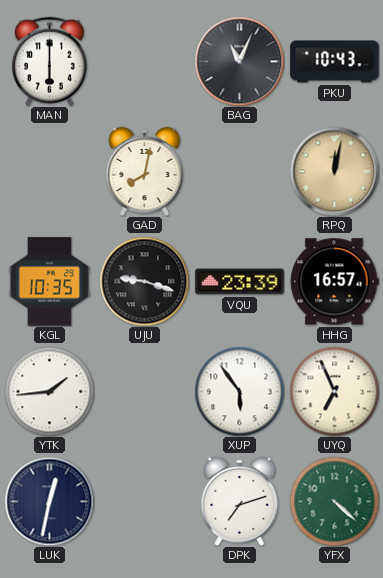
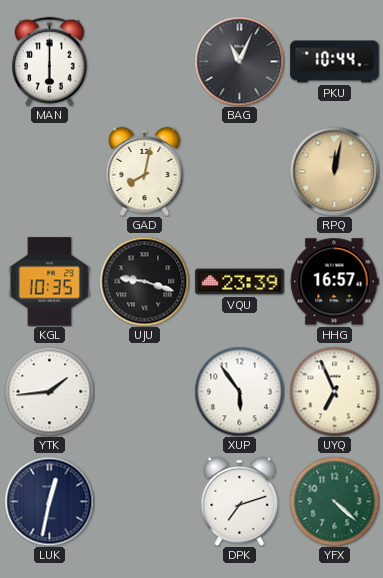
PKU: 10:43 -> 10:44 (335, 62)
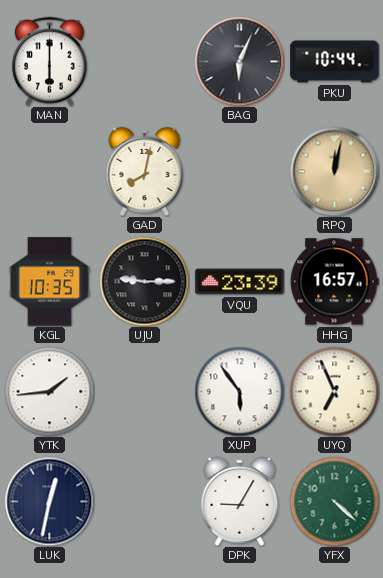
BAG: 11:04 -> 6:04 (239, 61)
UJU: 9:18 -> 9:15 (144, 281)
DPK: 7:12 -> 9:05 (240, 501)
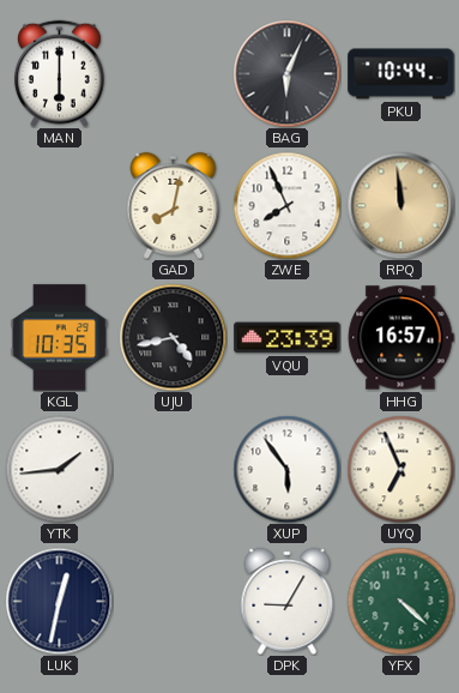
ZWE: none -> 7:56 (286, 205)
RPQ: 12:02 -> 11:59 (400, 205)
UJU: 9:15 -> 4:43 (173, 337)
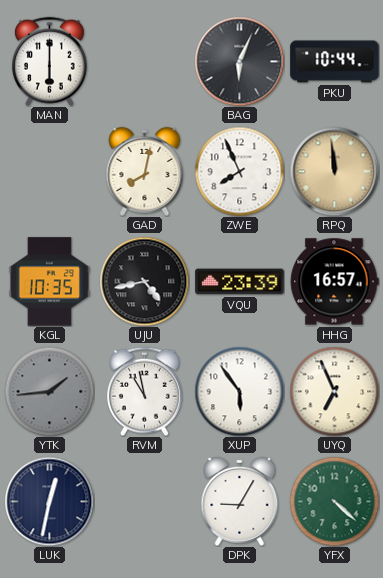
YTK dial: white -> grey (49, 391)
RVM: none -> 10:58 (145, 391)
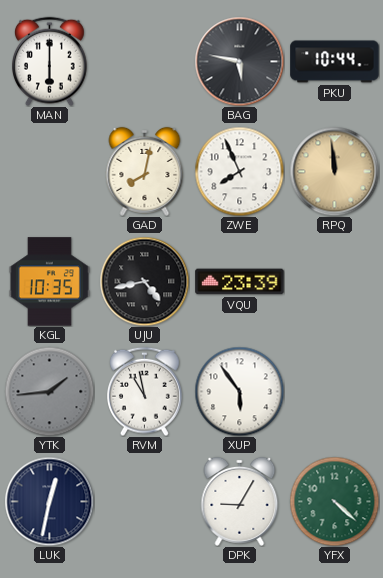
BAG: 6:04 -> 5:47 (239, 61)
HHG: 16:57 -> none (334, 282)
UYQ: 6:56 -> none (334, 391)
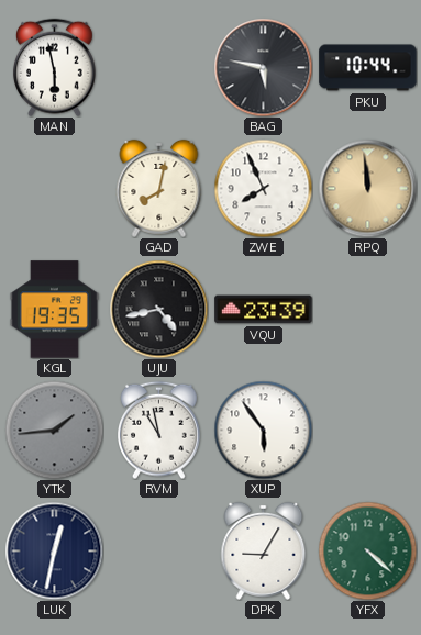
MAN: 6:00 -> 5:58 (55, 67)
KGL: 10:35 -> 19:35 (54, 310)
